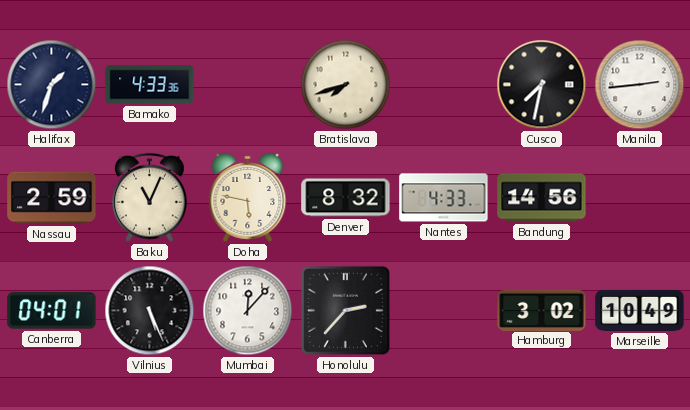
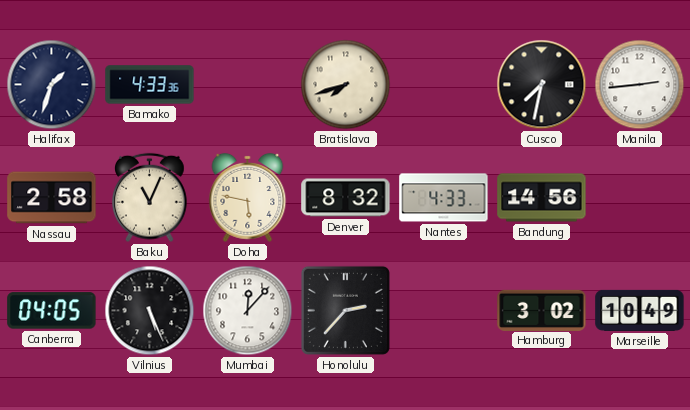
Nassau: 2:59 -> 2:58 (52, 198)
Canberra: 04:01 -> 04:05 (52, 311)
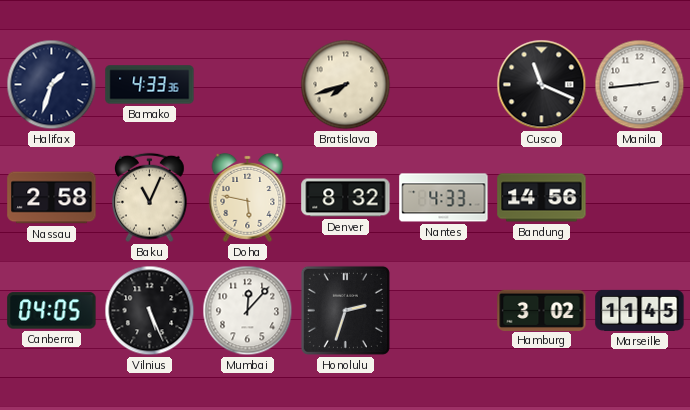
Cusco: 7:32 -> 11:19 (542, 85)
Honolulu: 2:37 -> 2:33 (345, 310)
Marseille: 10:49 -> 11:45 (640, 310)
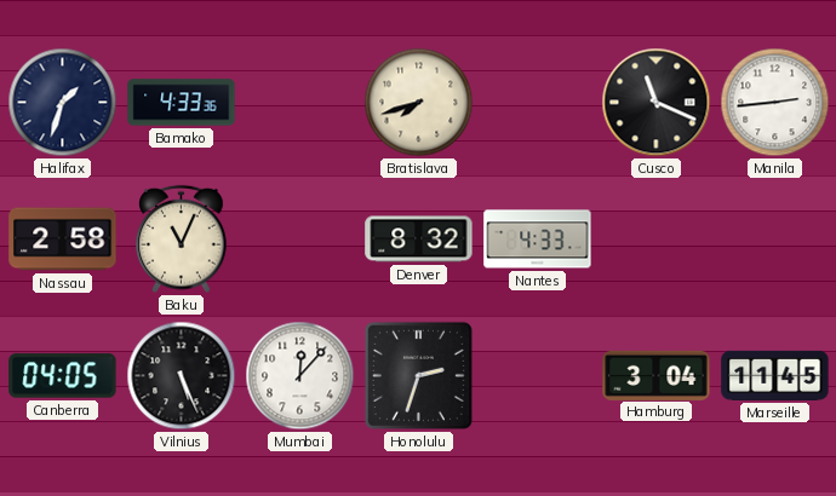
Doha: 5:47 -> none (248, 197)
Bandung: 14:56 -> none (542, 198)
Hamburg: 3:02 -> 3:04 (657, 375)
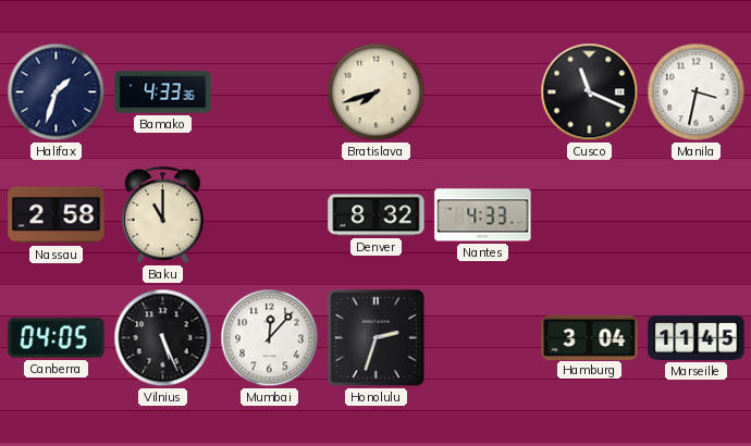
Manila: 2:44 -> 3:32 (697, 92)
Baku: 11:04 -> 11:00 (163, 215)
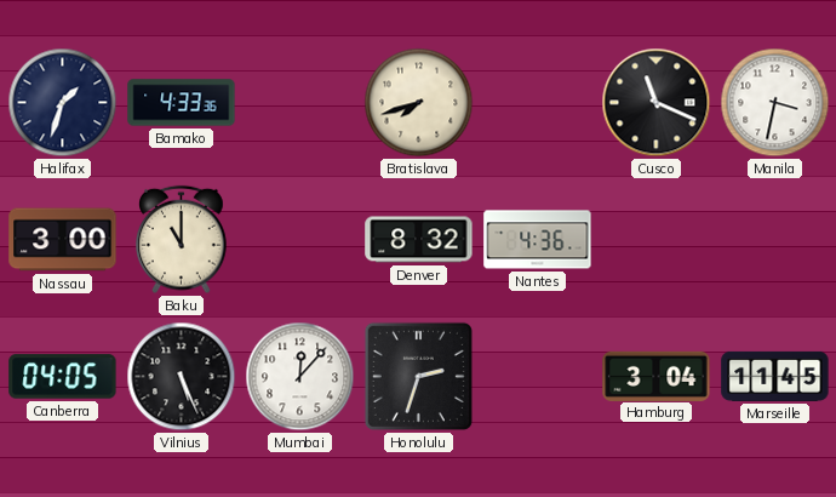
Nassau: 2:58 -> 3:00 (63, 240)
Nantes: 4:33 -> 4:36 (538, 240)
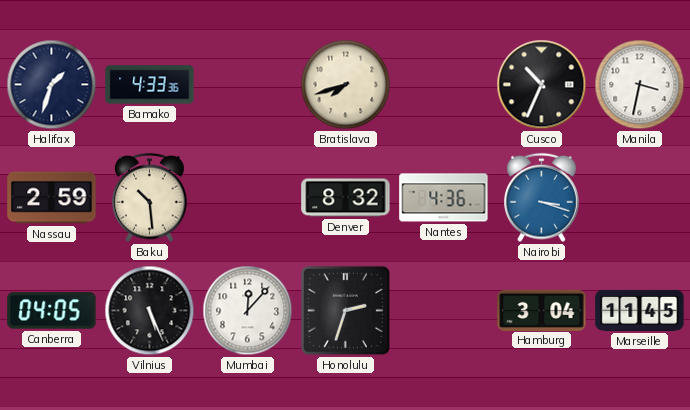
Cusco: 11:19 -> 10:34 (542, 85)
Nassau: 3:00 -> 2:59 (52, 198)
Baku: 11:00 -> 10:29 (150, 198)
Nairobi: none -> 3:18 (542, 198)
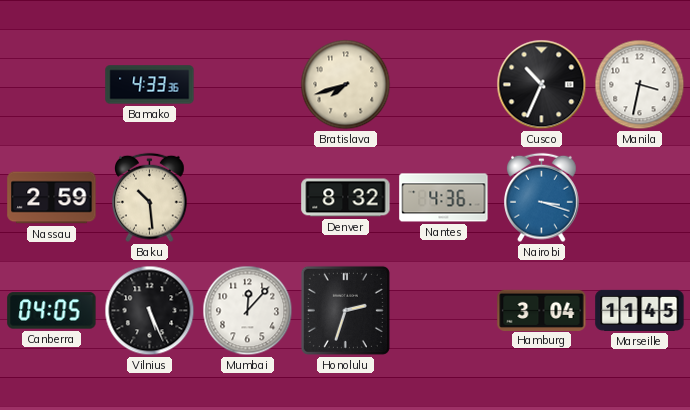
Halifax: 1:33 -> none (52, 85)
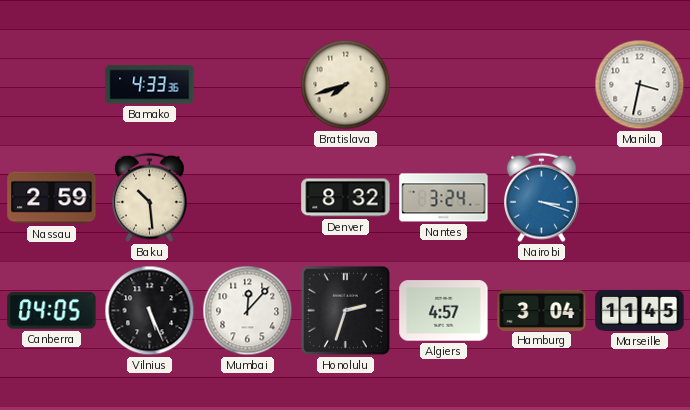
Cusco: 10:34 -> none (542, 85)
Nantes: 4:36 -> 3:24 (444, 198)
Algiers: none -> 4:57 (444, 311)
